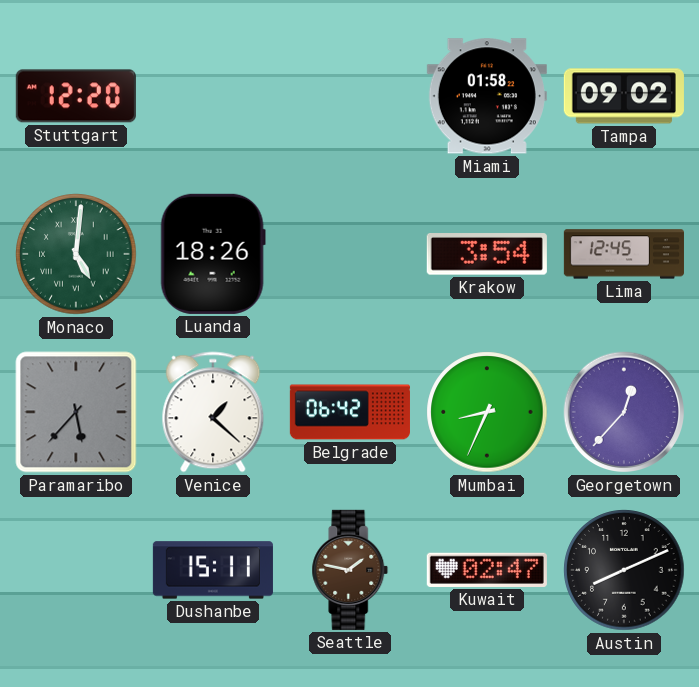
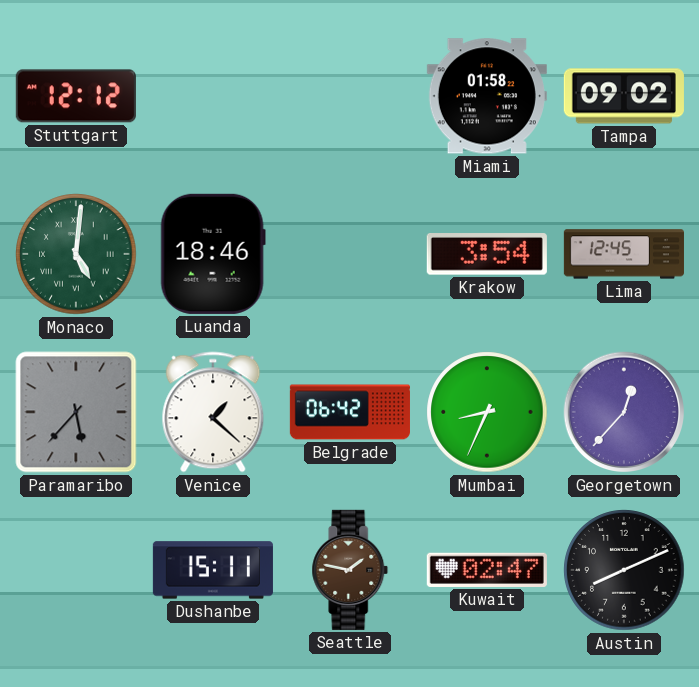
Stuttgart: 12:20 -> 12:12 (76, 96)
Luanda: 18:26 -> 18:46 (213, 254)
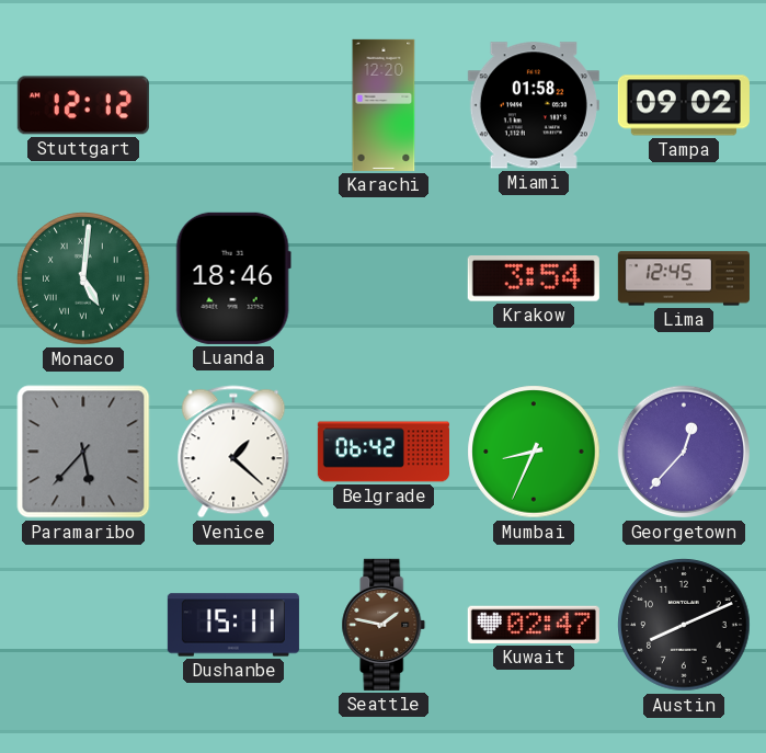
Karachi: none -> 12:20 (384, 105)
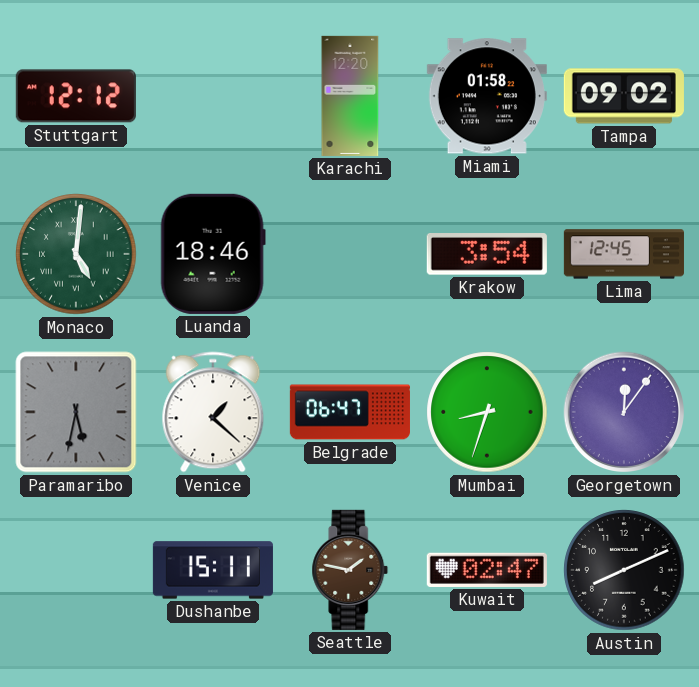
Paramaribo: 5:37 -> 5:32 (76, 412)
Belgrade: 06:42 -> 06:47 (350, 412)
Mumbai: 8:34 -> 8:33 (487, 412)
Georgetown: 12:37 -> 12:06 (624, 412)
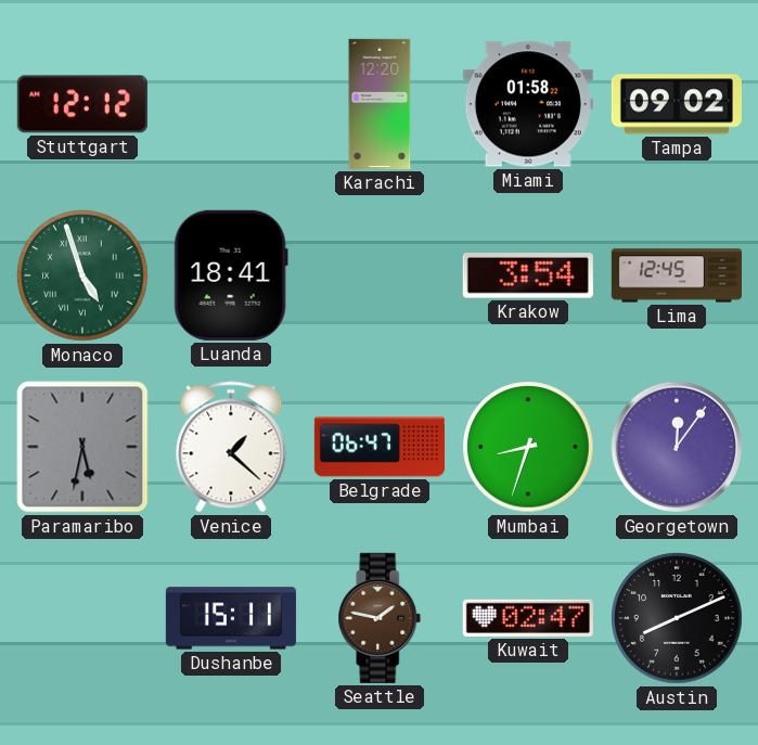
Monaco: 5:01 -> 4:57 (82, 275)
Luanda: 18:46 -> 18:41 (231, 275)
